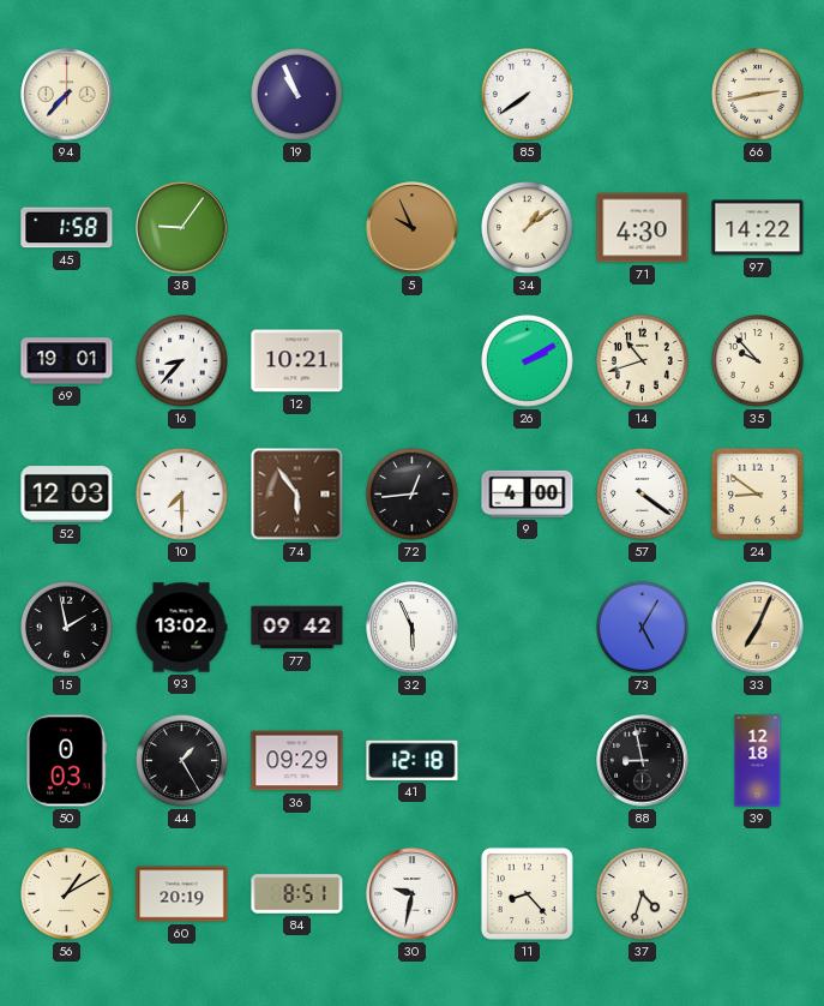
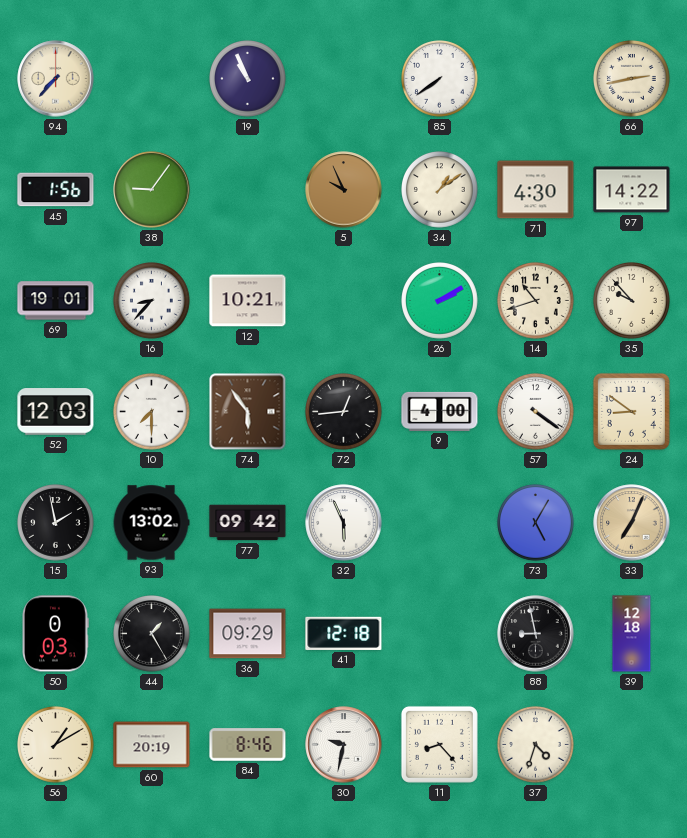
45: 1:58 -> 1:56 (56, 190)
84: 8:51 -> 8:46 (248, 745)
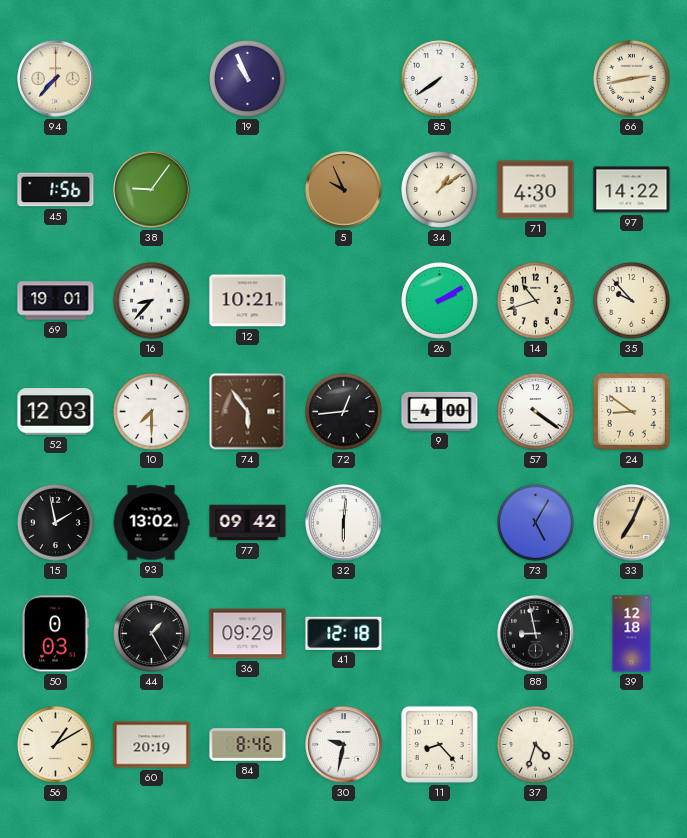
32: 5:56 -> 6:01 (344, 523)
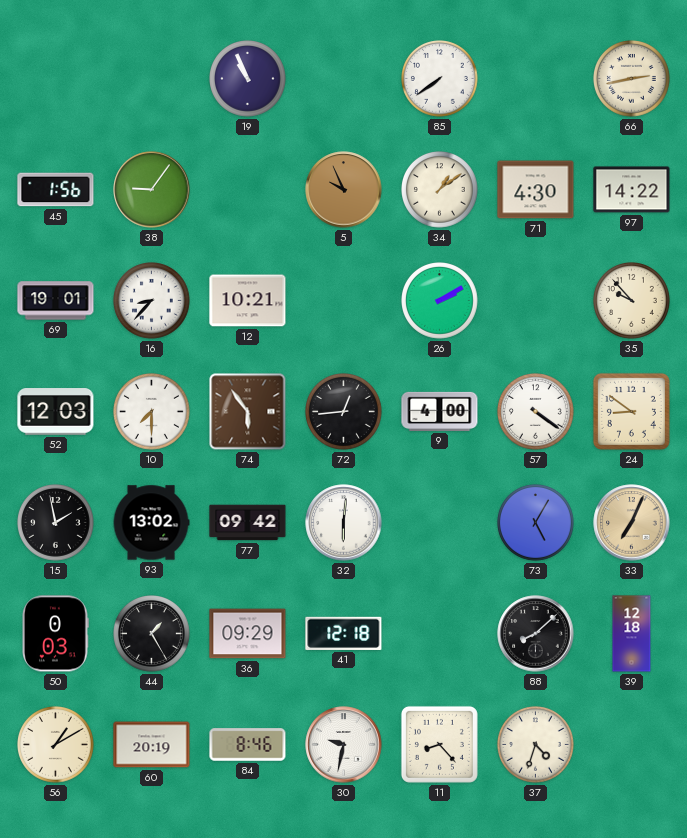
94: 7:37 -> none (56, 79)
14: 10:42 -> none (536, 301)
88: 8:58 -> 8:08 (536, 634)
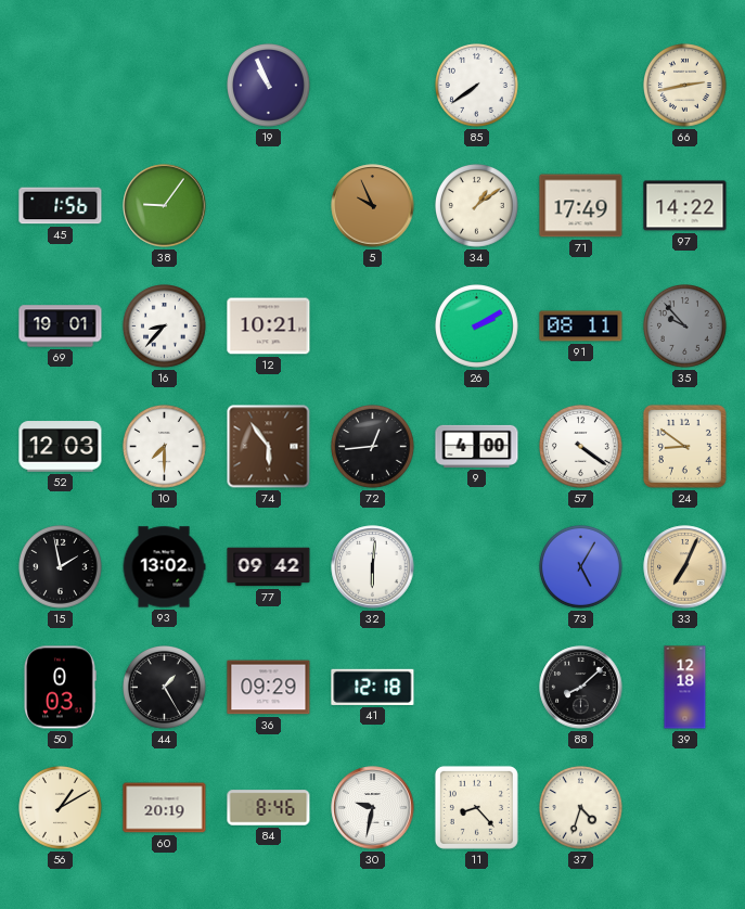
71: 4:30 -> 17:49 (581, 206)
91: none -> 08:11 (581, 327)
35 dial: cream -> grey (685, 327)
